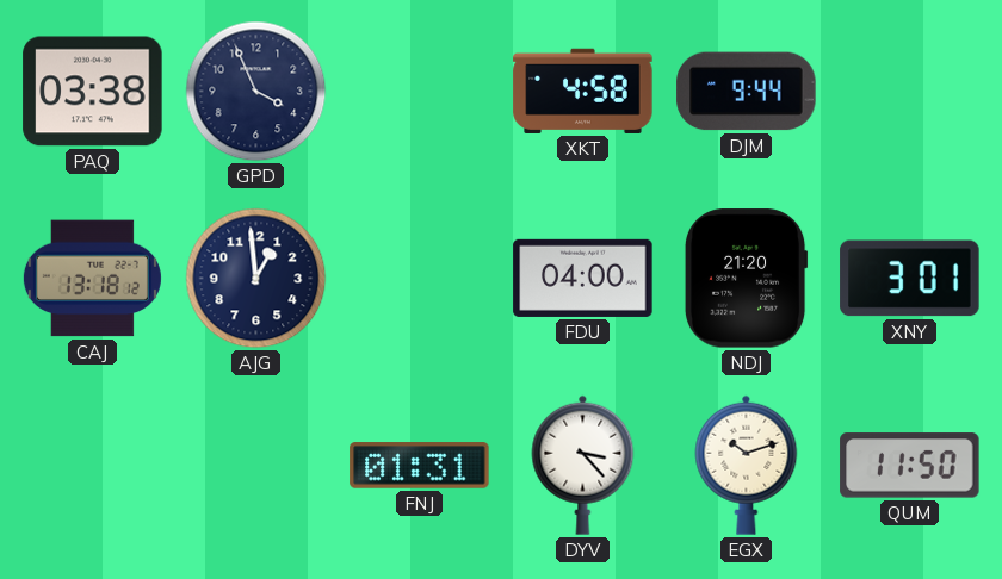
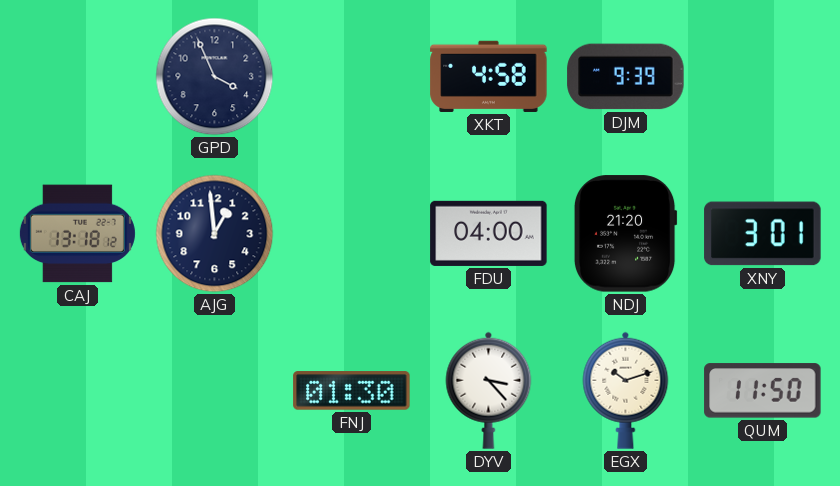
PAQ: 03:38 -> none (93, 92)
DJM: 9:44 -> 9:39 (626, 77)
FNJ: 01:31 -> 01:30 (352, 391)
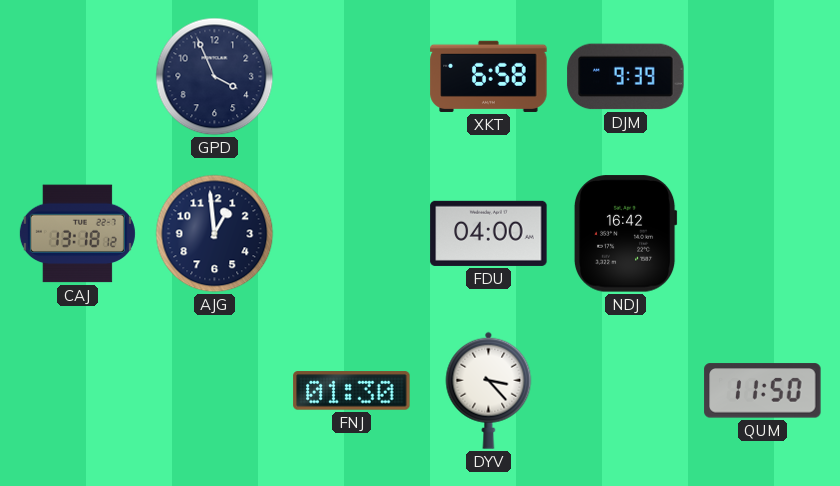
XKT: 4:58 -> 6:58 (489, 76)
NDJ: 21:20 -> 16:42 (625, 234)
XNY: 3:01 -> none (763, 234)
EGX: 10:12 -> none (626, 390)
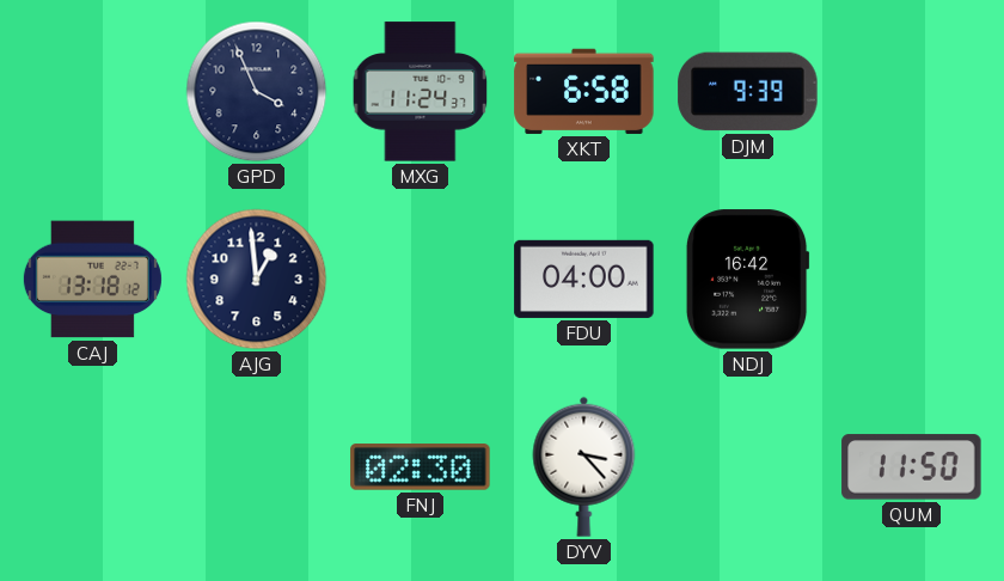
MXG: none -> 11:24 (421, 92)
FNJ: 01:30 -> 02:30 (421, 467)
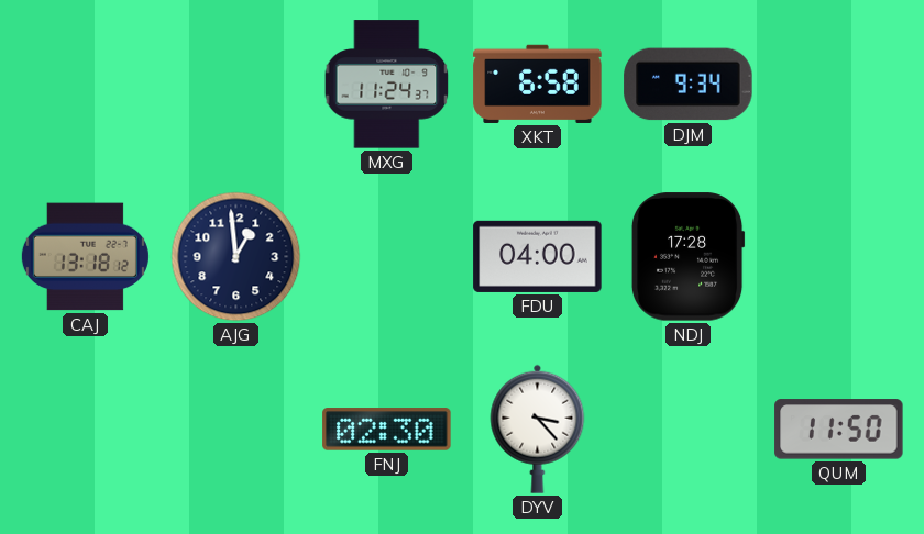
GPD: 3:56 -> none (257, 92)
DJM: 9:39 -> 9:34 (689, 85)
NDJ: 16:42 -> 17:28 (687, 257)
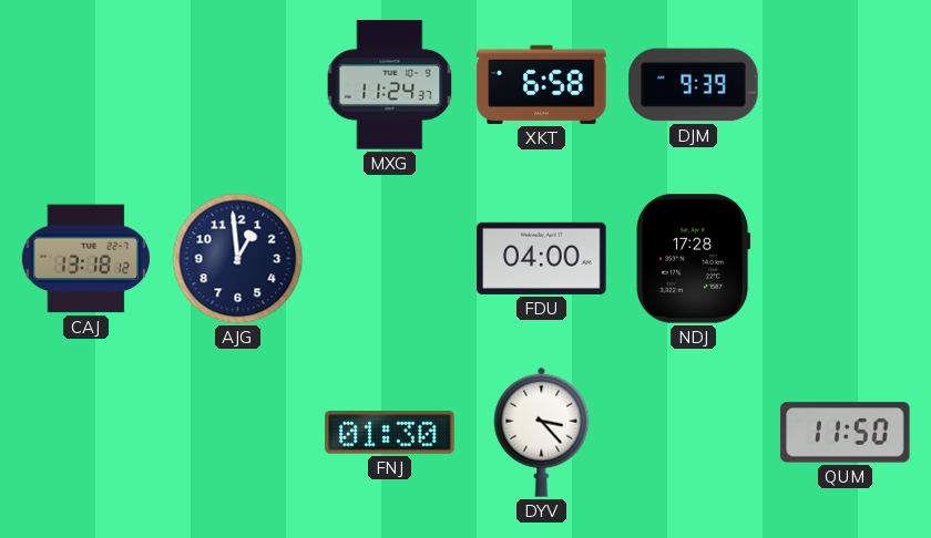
DJM: 9:34 -> 9:39 (694, 85)
FNJ: 02:30 -> 01:30 (390, 433)
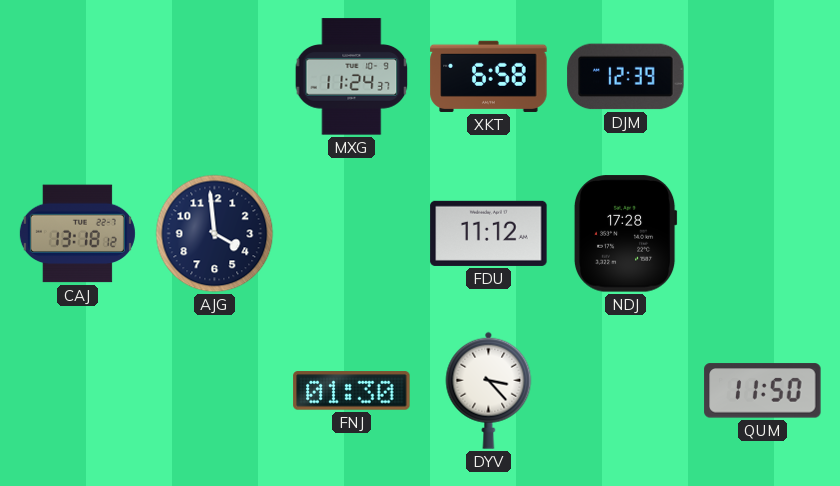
DJM: 9:39 -> 12:39 (626, 77)
AJG: 12:59 -> 3:59 (215, 234)
FDU: 04:00 -> 11:12 (489, 233)
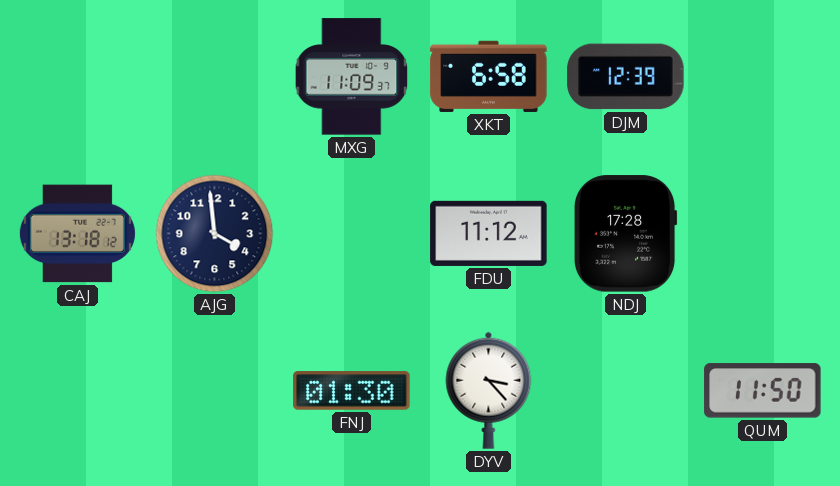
MXG: 11:24 -> 11:09 (352, 77)
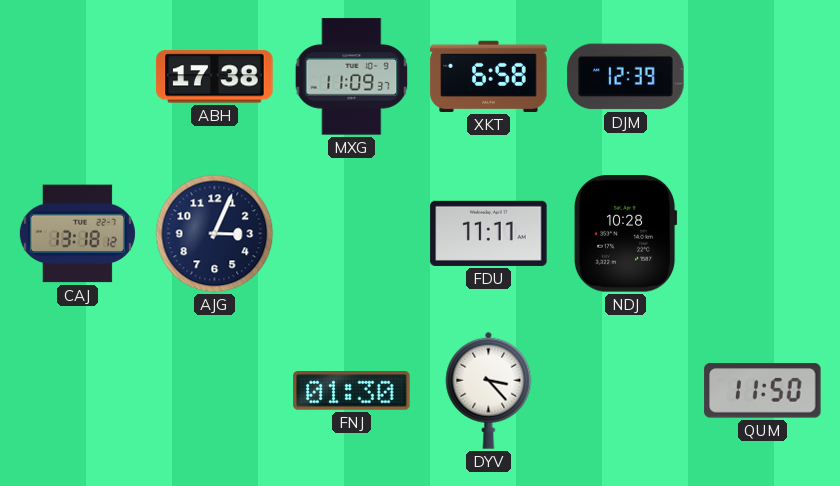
ABH: none -> 17:38 (215, 77)
AJG: 3:59 -> 3:04 (215, 234)
FDU: 11:12 -> 11:11 (489, 233)
NDJ: 17:28 -> 10:28 (625, 234)
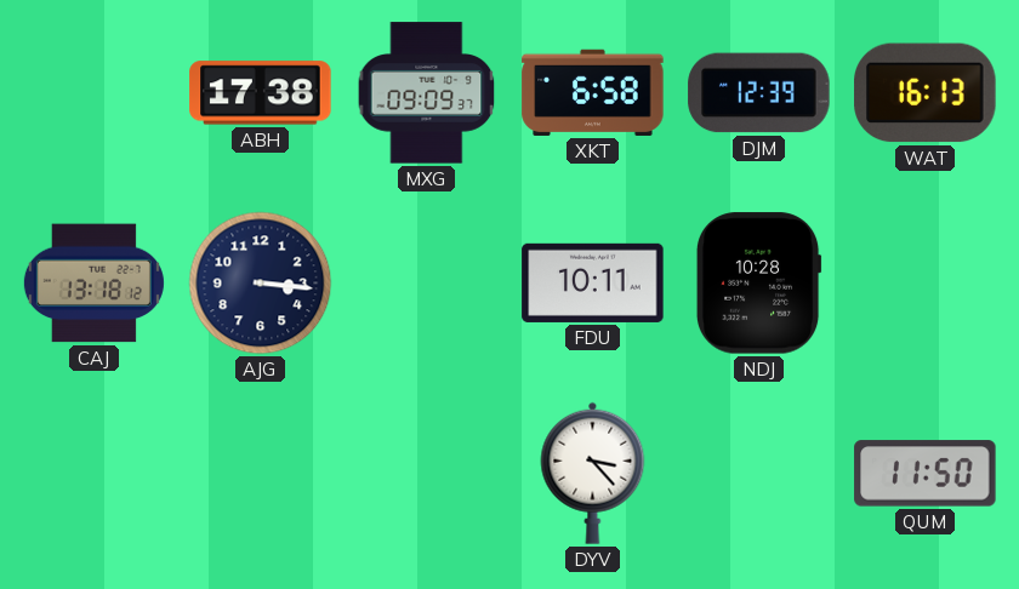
MXG: 11:09 -> 09:09 (427, 93)
WAT: none -> 16:13 (926, 93)
AJG: 3:04 -> 3:16 (261, 284)
FDU: 11:11 -> 10:11 (593, 282)
FNJ: 01:30 -> none (352, 391)
